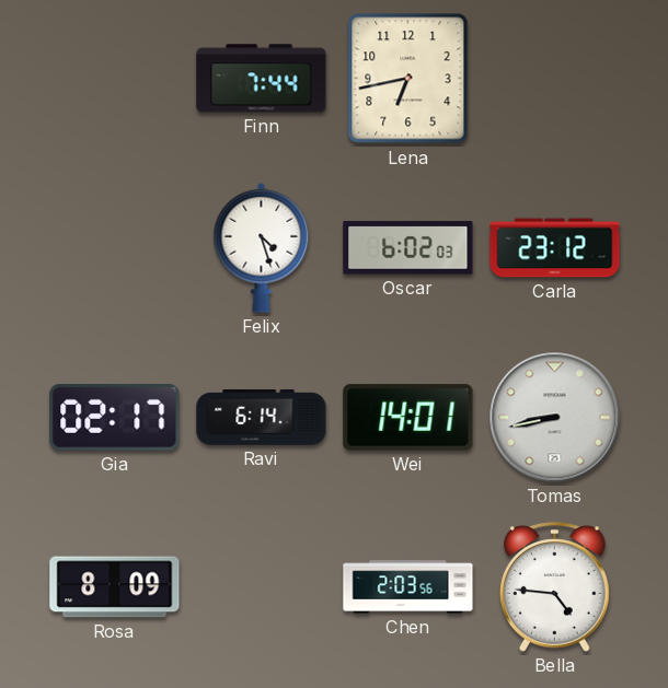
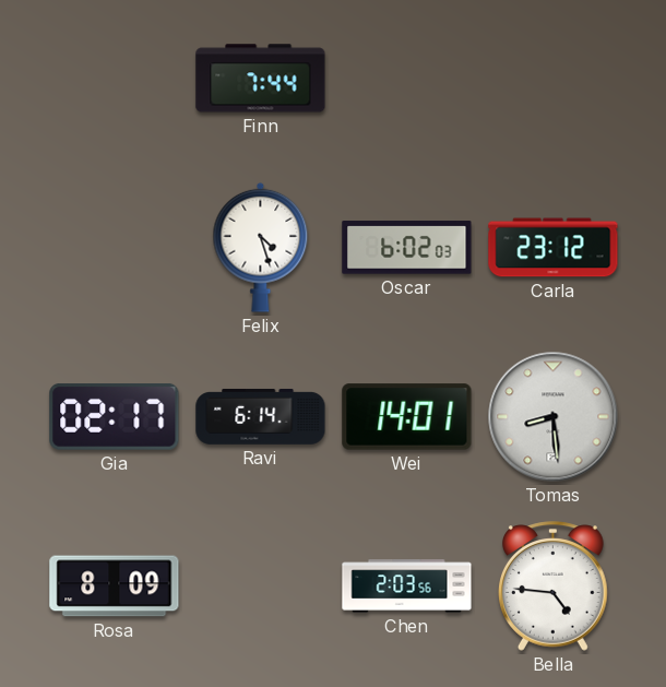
Lena: 6:43 -> none (408, 79)
Tomas: 8:43 -> 8:29 (554, 417)
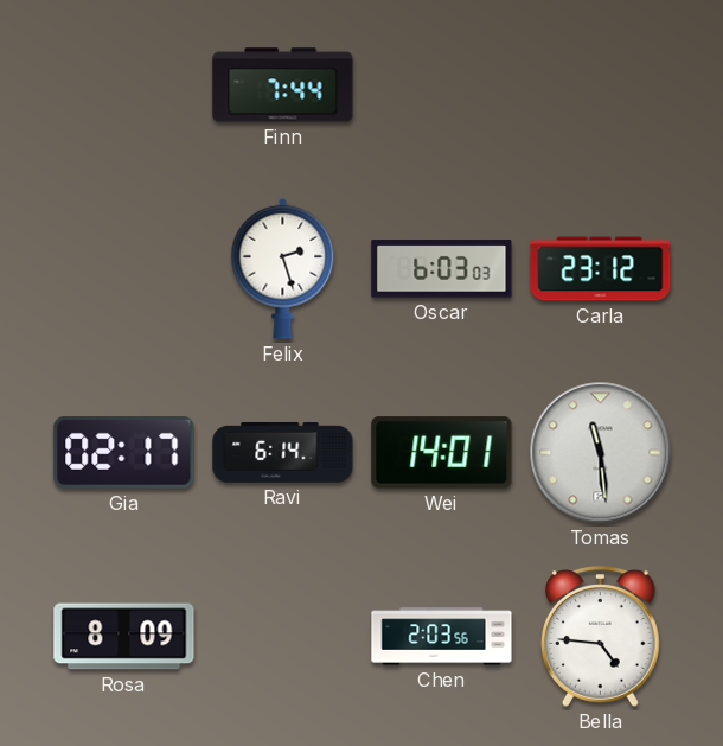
Felix: 4:27 -> 2:27 (283, 268)
Oscar: 6:02 -> 6:03 (442, 269)
Tomas: 8:29 -> 11:29 (601, 453)
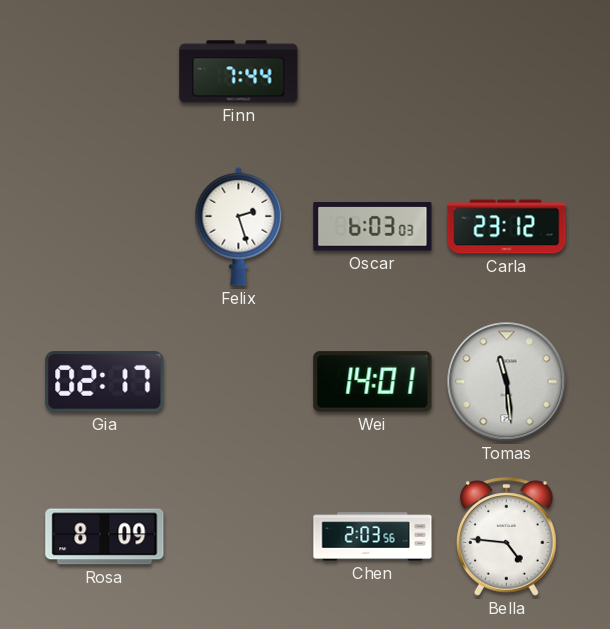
Ravi: 6:14 -> none (283, 452)
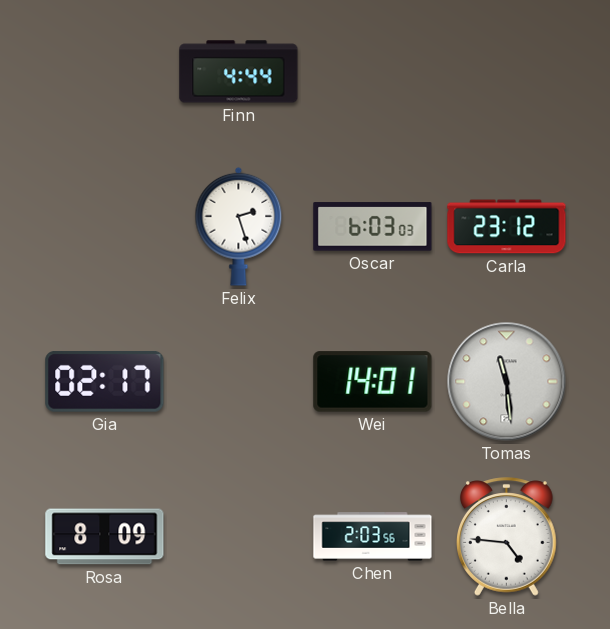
Finn: 7:44 -> 4:44 (239, 72)
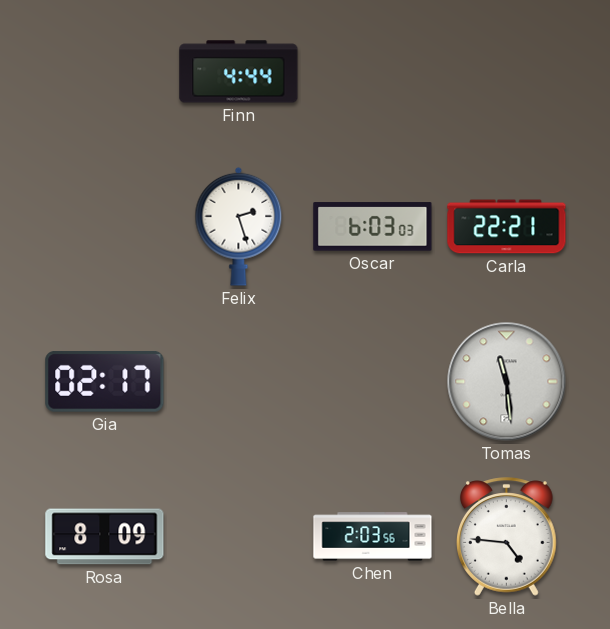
Carla: 23:12 -> 22:21 (507, 227)
Wei: 14:01 -> none (373, 382)
